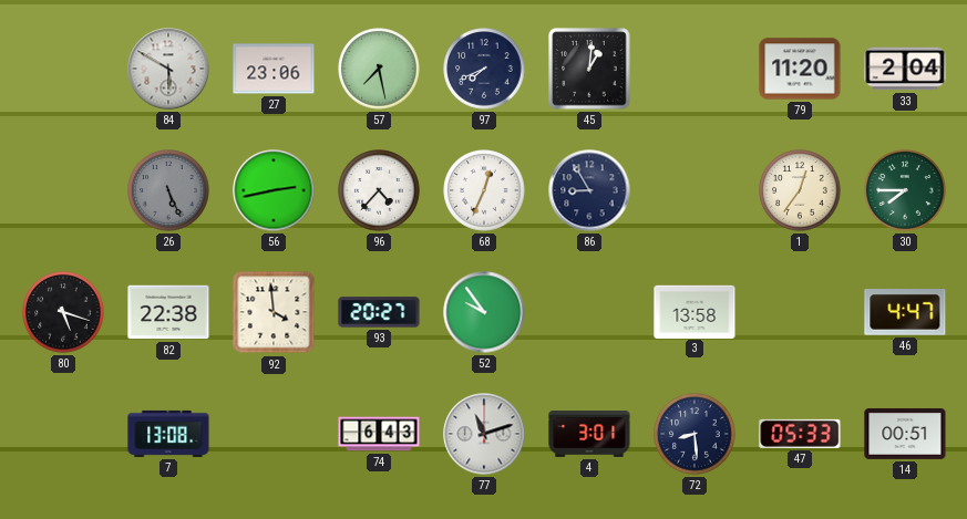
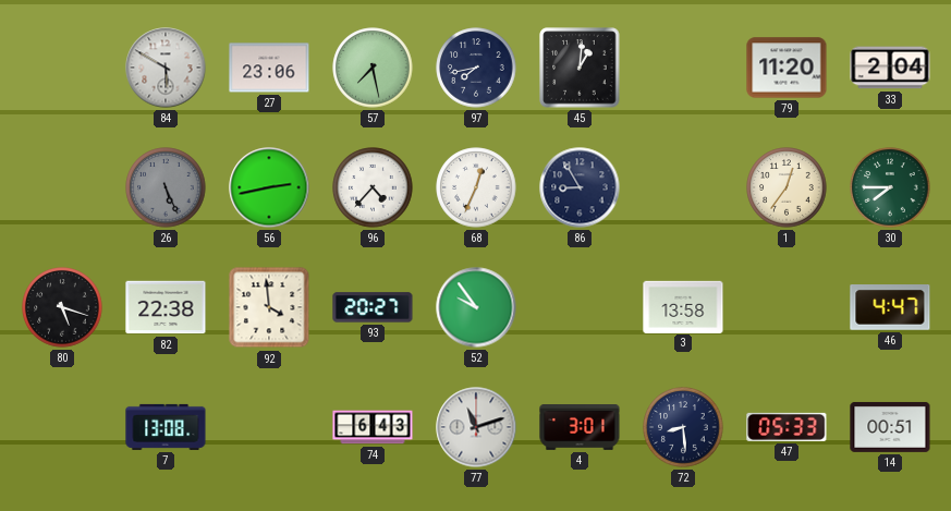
97: 7:41 -> 7:43 (476, 68)
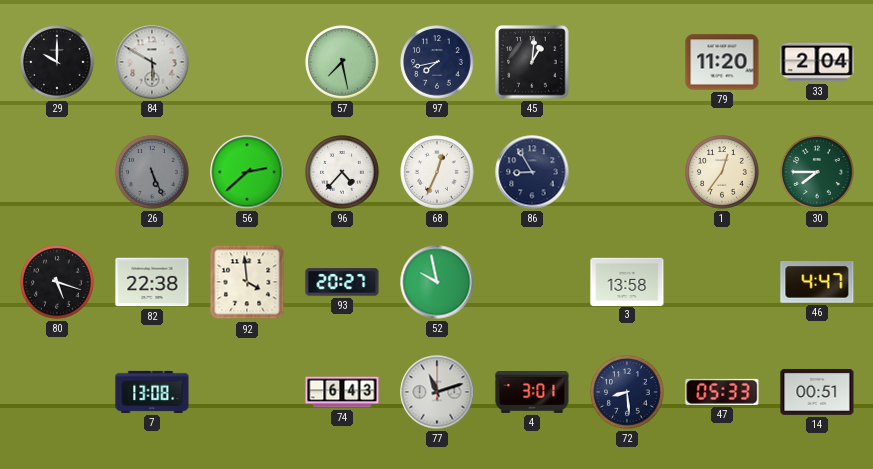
29: none -> 10:00 (57, 62)
27: 23:06 -> none (269, 68)
56: 2:43 -> 2:38 (247, 172)
52: 9:54 -> 9:58 (437, 282)
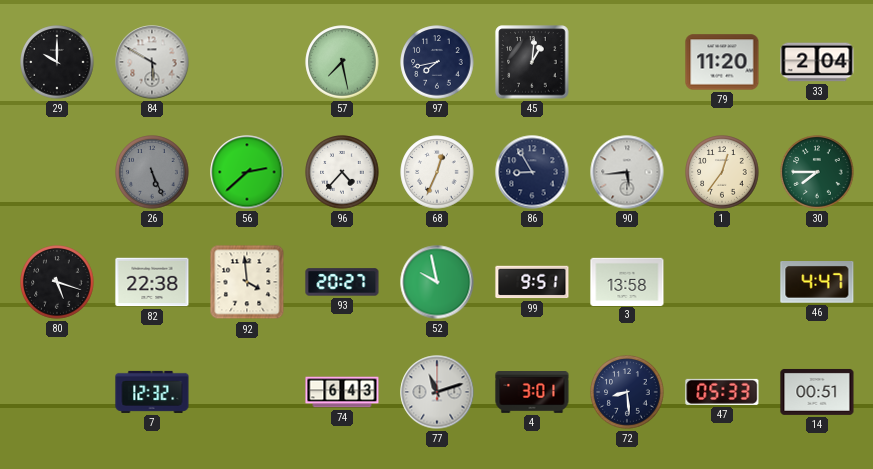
90: none -> 5:44 (627, 172)
99: none -> 9:51 (532, 282)
7: 13:08 -> 12:32 (152, 392)
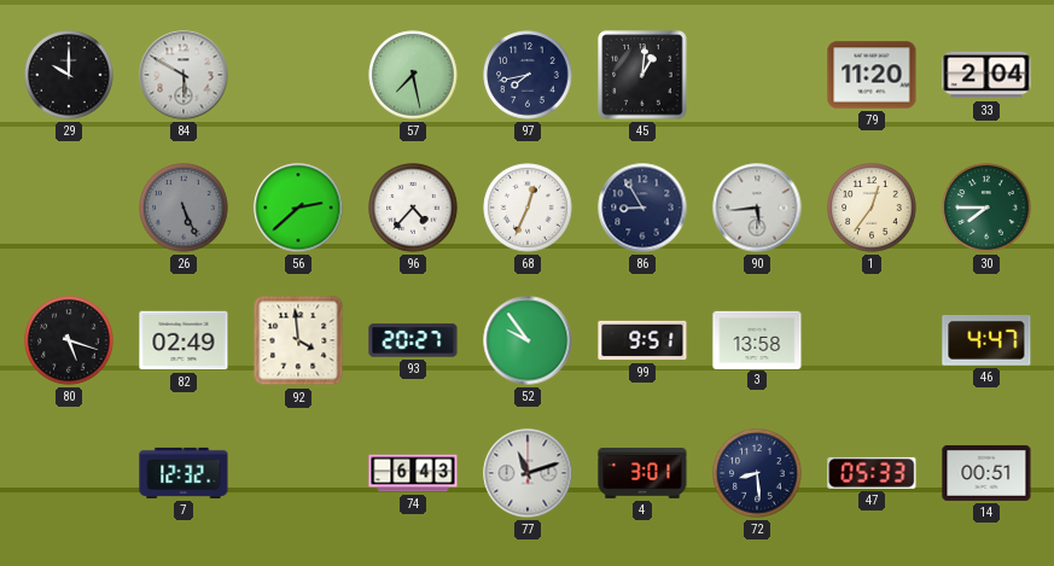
82: 22:38 -> 02:49 (184, 340)
52: 9:58 -> 9:54 (528, 340)
